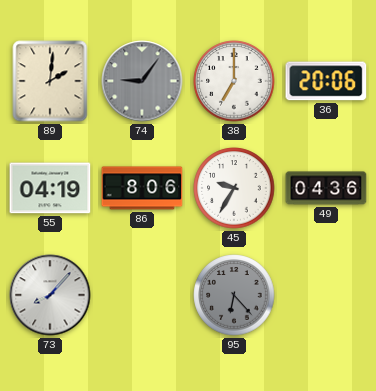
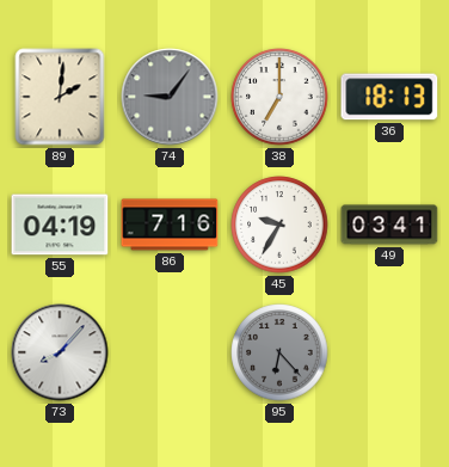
36: 20:06 -> 18:13 (389, 97)
86: 8:06 -> 7:16 (170, 225)
49: 04:36 -> 03:41 (389, 225)
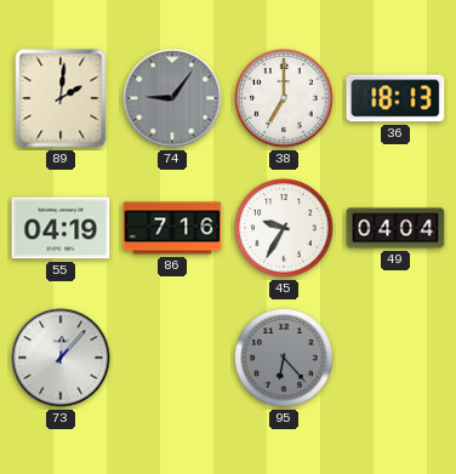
49: 03:41 -> 04:04 (395, 228)
73: 8:07 -> 12:07 (61, 358)
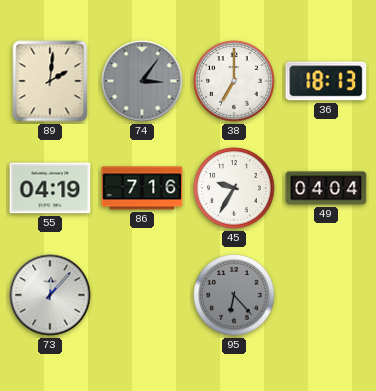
74: 9:06 -> 3:06 (142, 81)
